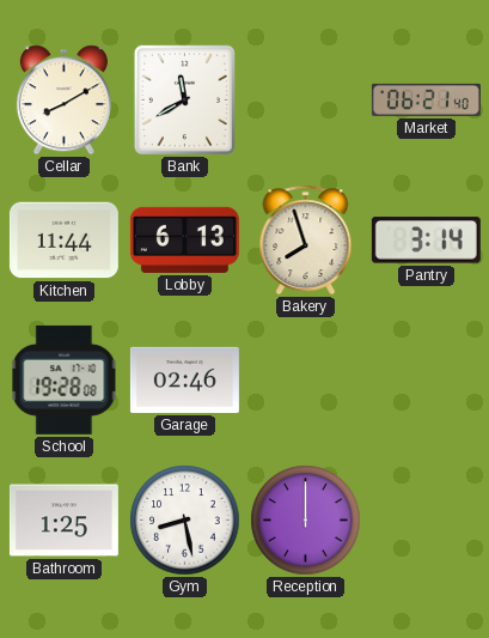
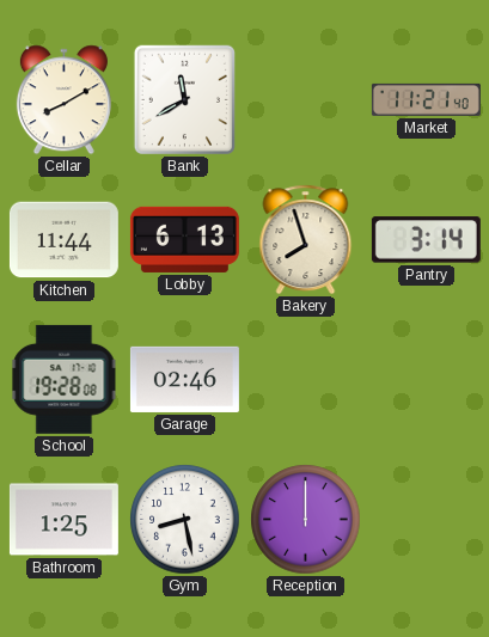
Market: 06:21 -> 11:21 (426, 99)
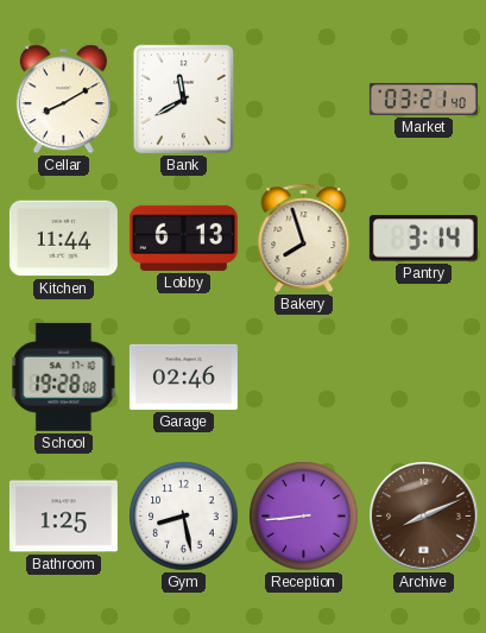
Market: 11:21 -> 03:21 (423, 99)
Reception: 12:00 -> 8:44 (304, 517)
Archive: none -> 8:11 (424, 517)
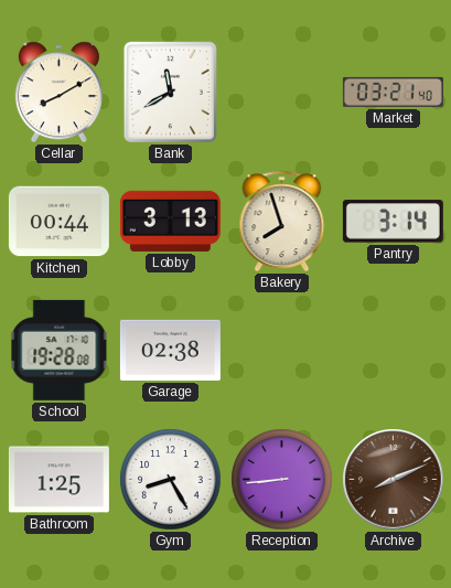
Kitchen: 11:44 -> 00:44 (58, 222)
Lobby: 6:13 -> 3:13 (170, 221)
Garage: 02:46 -> 02:38 (170, 350)
Gym: 8:28 -> 8:25 (171, 480)
